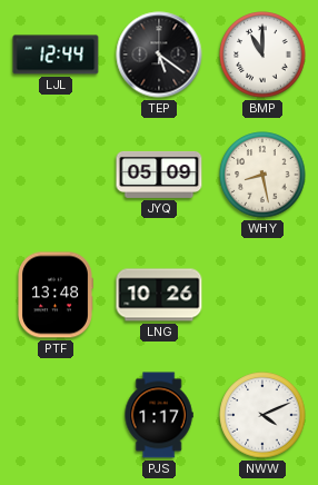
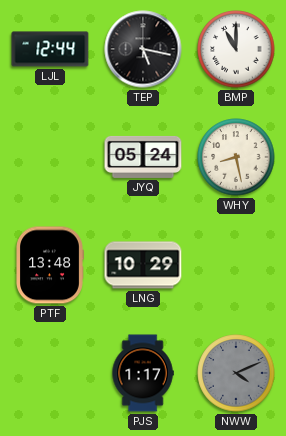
TEP: 5:21 -> 5:17 (143, 49)
JYQ: 05:09 -> 05:24 (143, 157)
LNG: 10:26 -> 10:29 (143, 265)
NWW dial: white -> grey (236, 373)
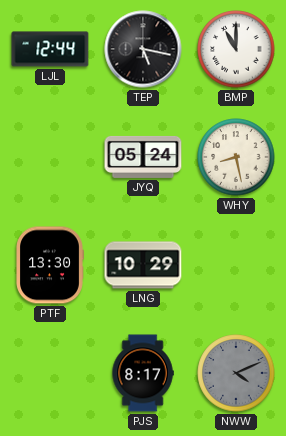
PTF: 13:48 -> 13:30 (50, 265)
PJS: 1:17 -> 8:17 (143, 373)
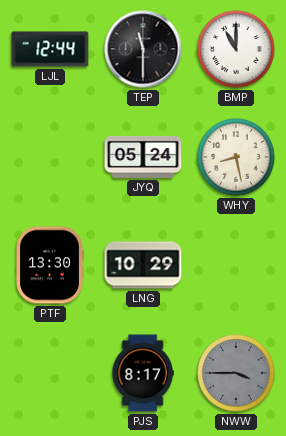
TEP: 5:17 -> 11:30 (143, 49)
NWW: 4:11 -> 3:45 (236, 373)
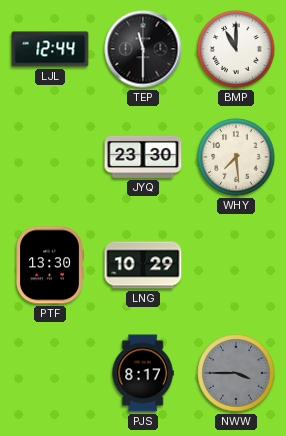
JYQ: 05:24 -> 23:30 (143, 157)
WHY: 8:28 -> 7:29 (236, 157)
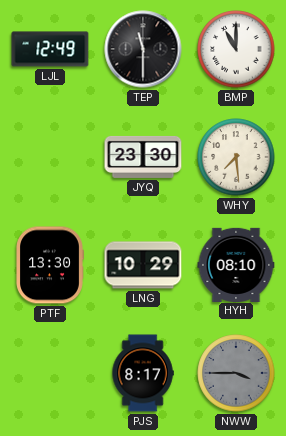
LJL: 12:44 -> 12:49 (50, 49)
HYH: none -> 08:10 (236, 264)
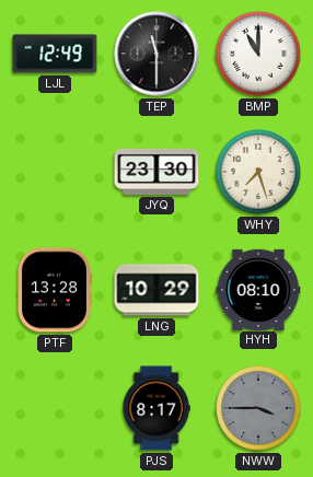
WHY: 7:29 -> 7:27 (258, 172)
PTF: 13:30 -> 13:28 (55, 290)
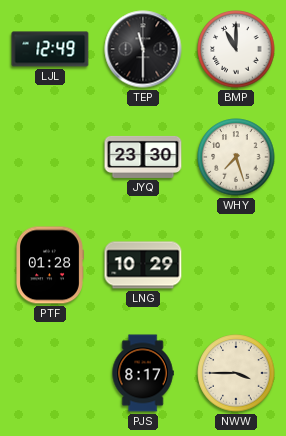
PTF: 13:28 -> 01:28 (50, 265)
HYH: 08:10 -> none (258, 289)
NWW dial: grey -> cream (236, 373)
